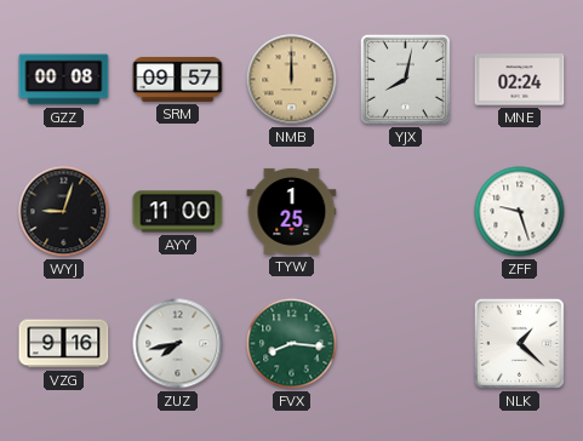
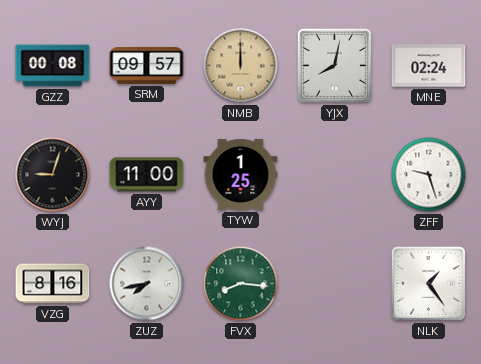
VZG: 9:16 -> 8:16 (53, 284)
NLK: 1:22 -> 1:24 (428, 283)
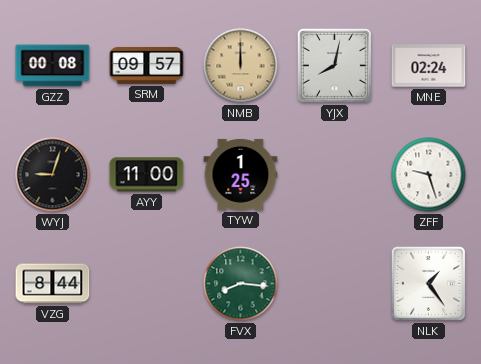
VZG: 8:16 -> 8:44 (53, 284)
ZUZ: 7:43 -> none (147, 284)
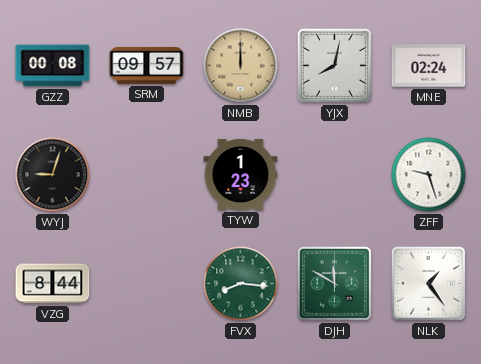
AYY: 11:00 -> none (147, 175)
TYW: 1:25 -> 1:23 (241, 174)
DJH: none -> 11:50 (334, 283)
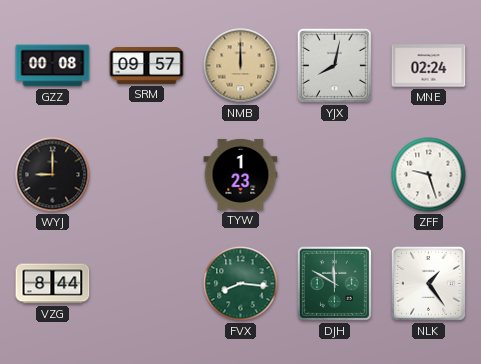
WYJ: 9:03 -> 9:00 (53, 175)
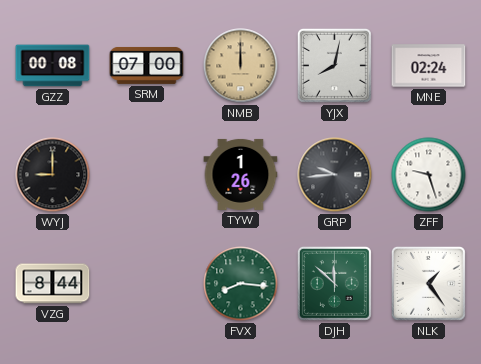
SRM: 09:57 -> 07:00 (147, 65)
TYW: 1:23 -> 1:26 (241, 174)
GRP: none -> 9:44 (335, 175)
DJH: 11:50 -> 11:52 (334, 283)
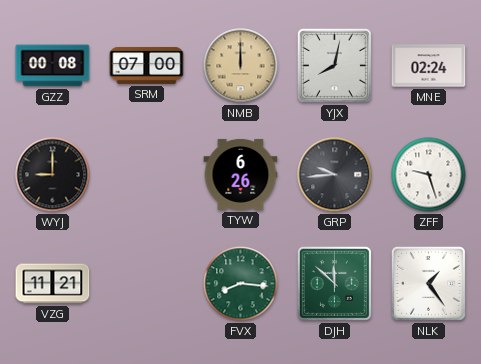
TYW: 1:26 -> 6:26 (241, 174)
VZG: 8:44 -> 11:21 (53, 284)
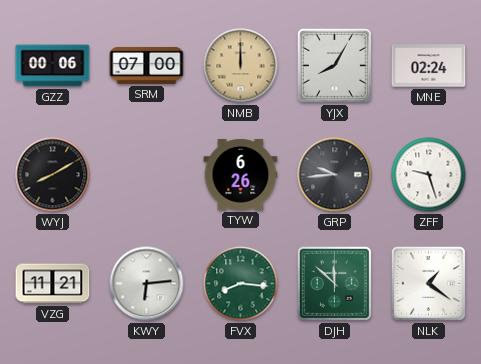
GZZ: 00:08 -> 00:06 (53, 66)
YJX: 8:02 -> 8:05 (334, 65)
WYJ: 9:00 -> 8:10 (53, 175)
KWY: none -> 6:14 (147, 284)
NLK: 1:24 -> 1:21 (428, 283)
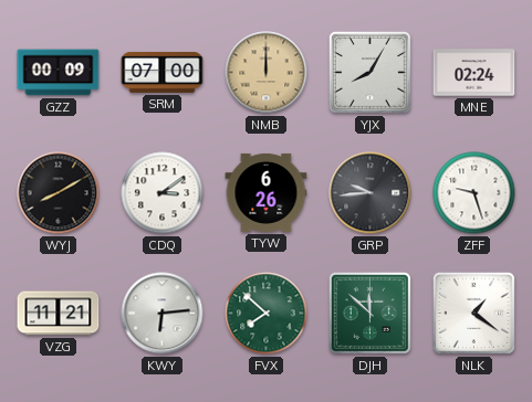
GZZ: 00:06 -> 00:09 (59, 73)
CDQ: none -> 3:09 (163, 193)
FVX: 8:16 -> 7:52 (267, 314)
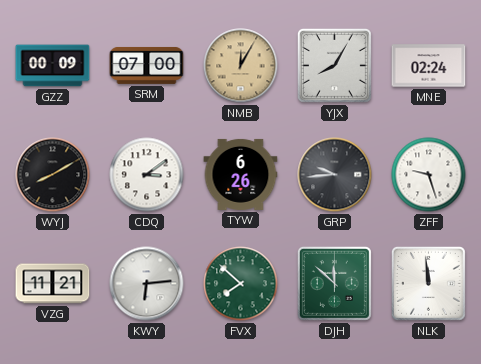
NMB: 12:00 -> 12:05 (241, 66)
NLK: 1:21 -> 11:59 (428, 283)
